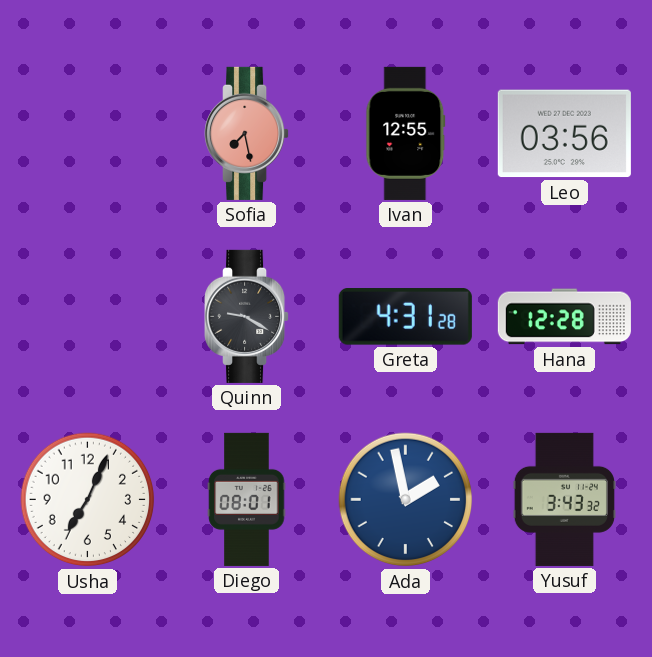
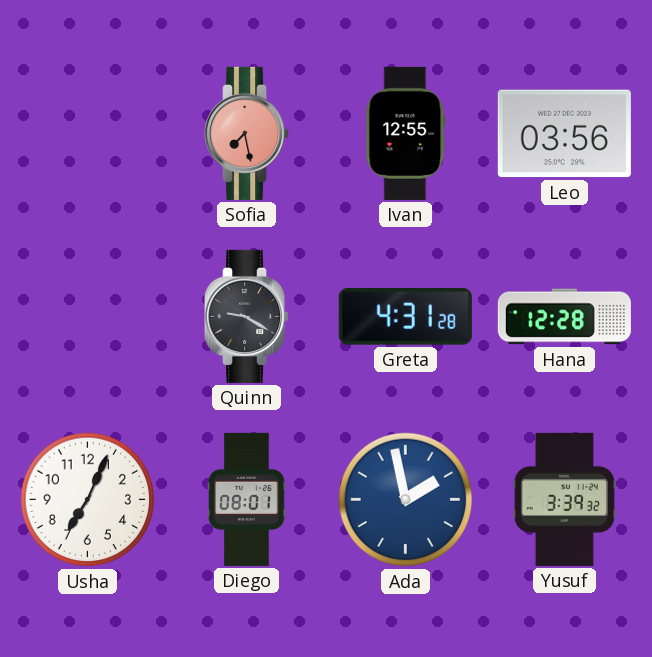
Yusuf: 3:43 -> 3:39 (564, 499)
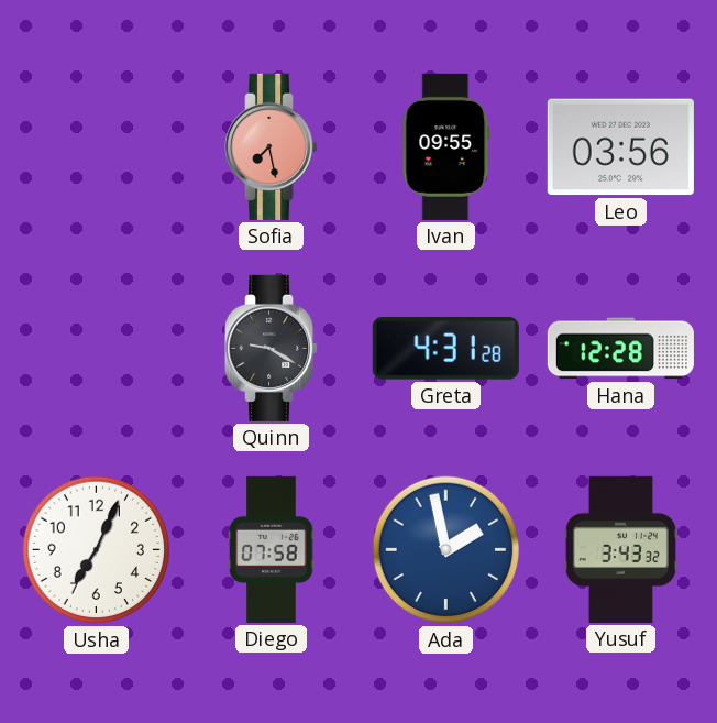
Ivan: 12:55 -> 09:55 (446, 146)
Diego: 08:01 -> 07:58 (272, 549)
Yusuf: 3:39 -> 3:43 (620, 549)
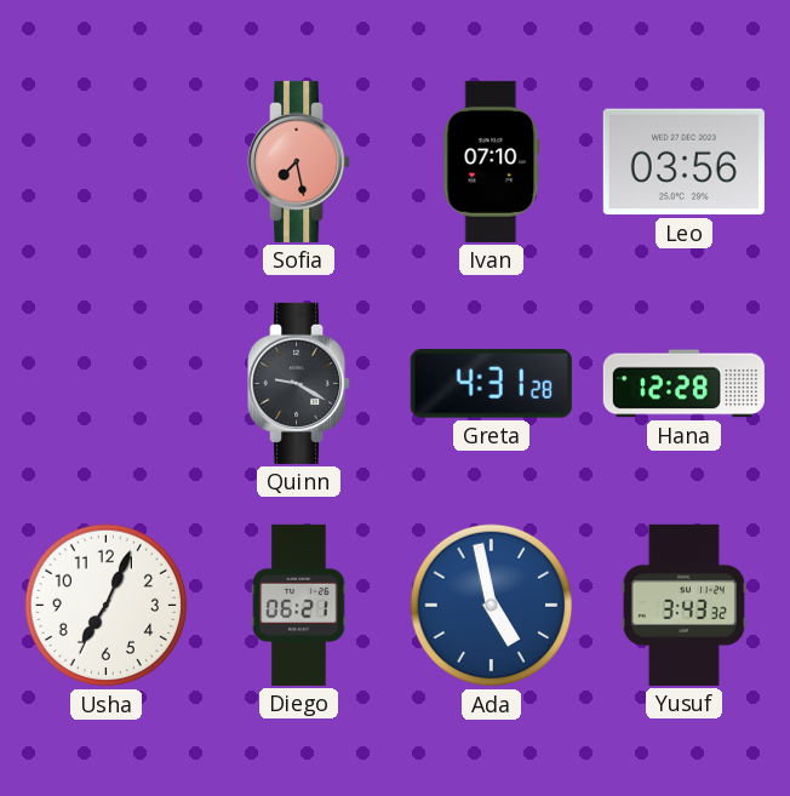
Ivan: 09:55 -> 07:10 (492, 161)
Diego: 07:58 -> 06:21 (299, 605)
Ada: 1:58 -> 4:58 (492, 606)
